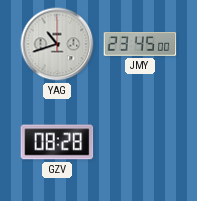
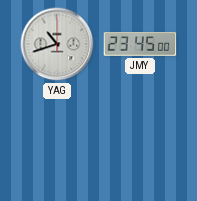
GZV: 08:28 -> none (57, 142)
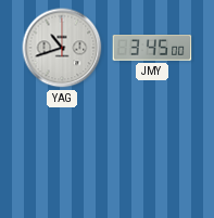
JMY: 23:45 -> 3:45 (152, 48)
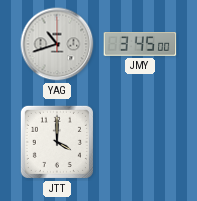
JTT: none -> 4:00 (57, 142)
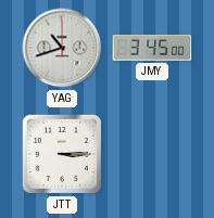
JTT: 4:00 -> 3:15 (62, 154)
